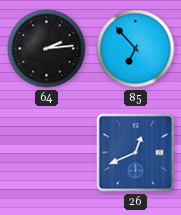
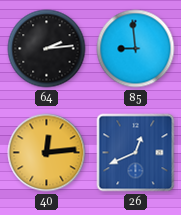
85: 6:53 -> 8:59 (136, 49)
40: none -> 12:14 (47, 153)
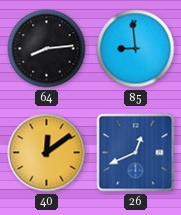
64: 2:14 -> 8:14 (47, 49)
40: 12:14 -> 12:09 (47, 153)
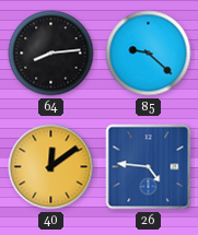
85: 8:59 -> 9:22 (149, 54)
26: 12:41 -> 4:46 (149, 167)
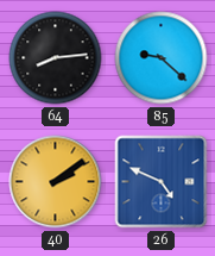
40: 12:09 -> 2:09 (56, 182)
26: 4:46 -> 4:49 (162, 182)
